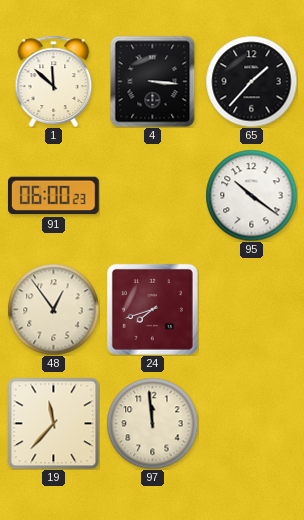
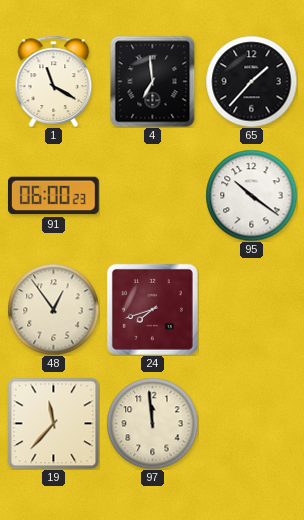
1: 11:52 -> 11:20 (54, 81)
4: 3:16 -> 6:59 (153, 81)
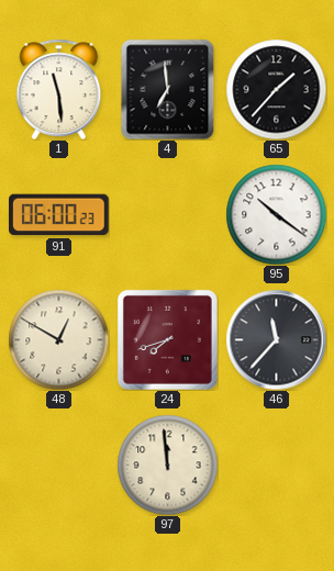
1: 11:20 -> 11:29 (59, 89)
48: 12:54 -> 12:50 (58, 339)
46: none -> 11:37 (276, 339)
19: 11:37 -> none (53, 423)
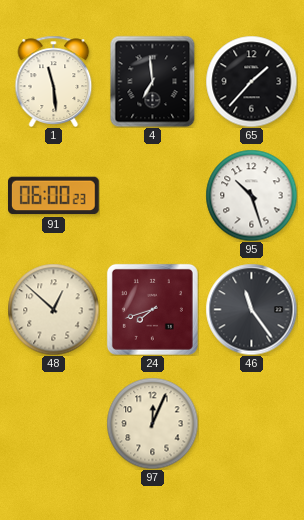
95: 10:21 -> 10:27 (251, 195)
48: 12:50 -> 12:52 (53, 309)
46: 11:37 -> 11:24 (251, 309)
97: 11:59 -> 12:04 (152, 423)
